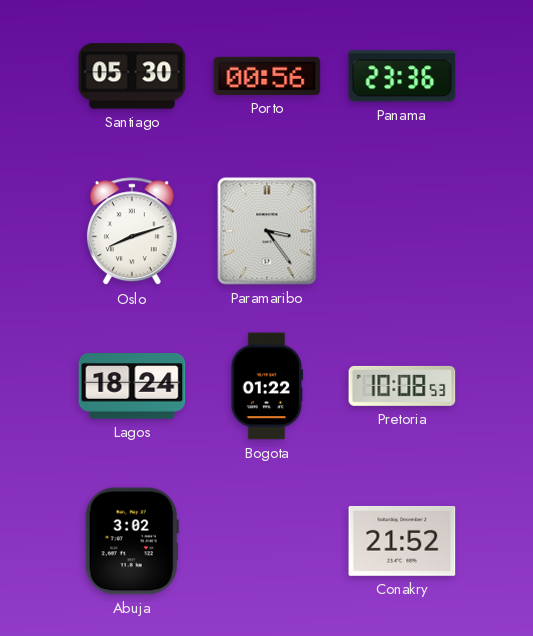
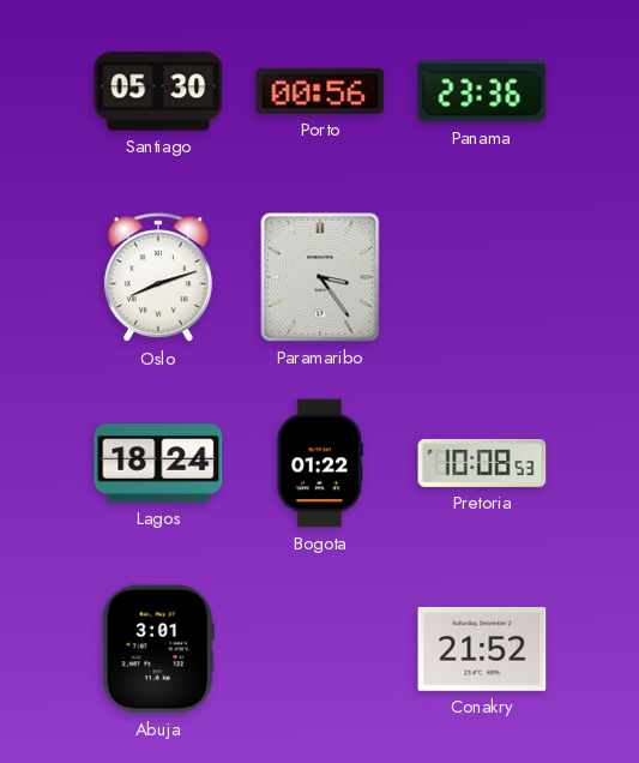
Abuja: 3:02 -> 3:01 (158, 649)
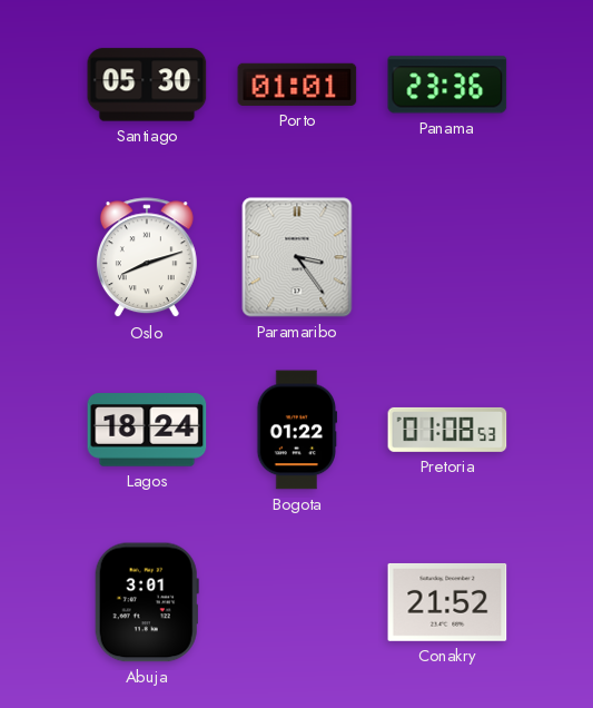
Porto: 00:56 -> 01:01 (297, 85)
Pretoria: 10:08 -> 01:08 (447, 430)
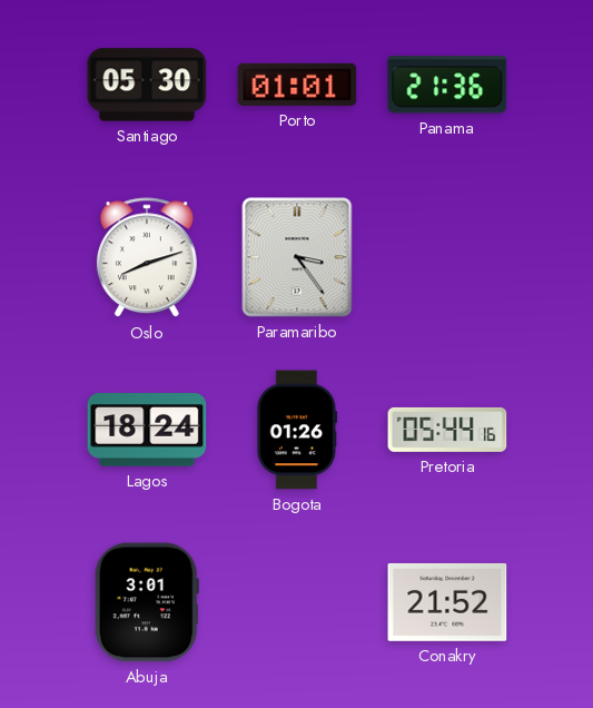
Panama: 23:36 -> 21:36 (447, 85)
Bogota: 01:22 -> 01:26 (297, 430)
Pretoria: 01:08 -> 05:44 (447, 430)
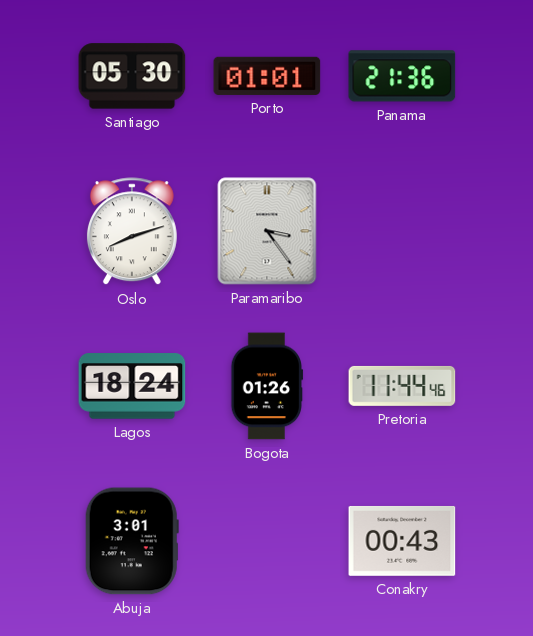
Pretoria: 05:44 -> 11:44 (402, 386)
Conakry: 21:52 -> 00:43 (402, 541)
